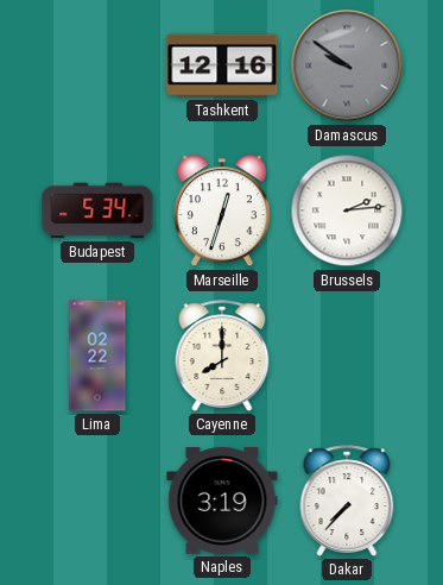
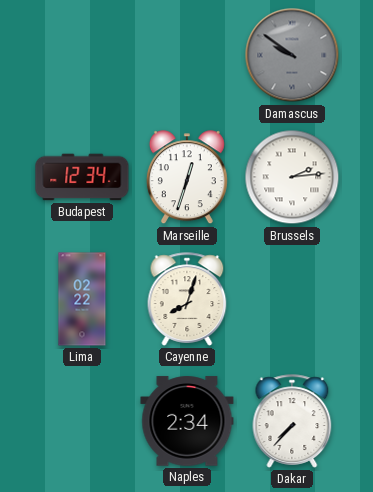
Tashkent: 12:16 -> none (222, 65)
Budapest: 5:34 -> 12:34 (82, 177)
Cayenne: 8:00 -> 8:03 (187, 299)
Naples: 3:19 -> 2:34 (187, 421)
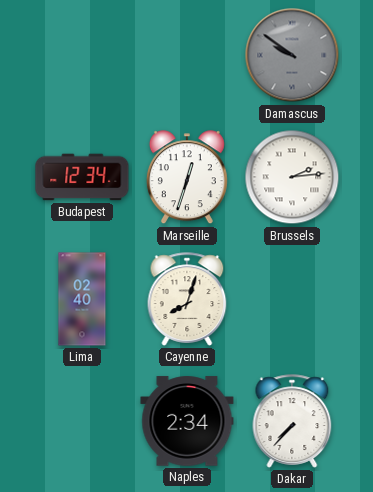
Lima: 02:22 -> 02:40 (82, 299)
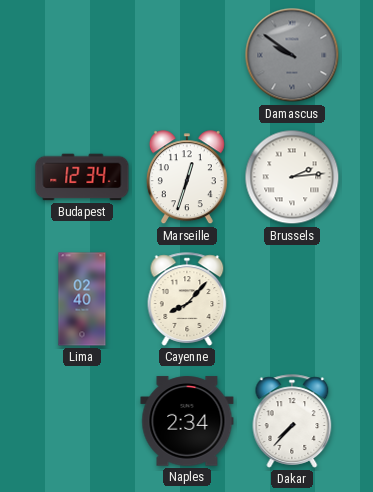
Cayenne: 8:03 -> 8:07 (187, 299)
